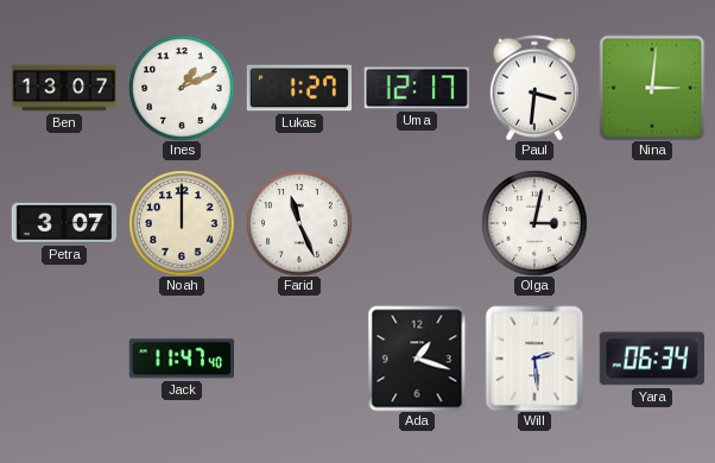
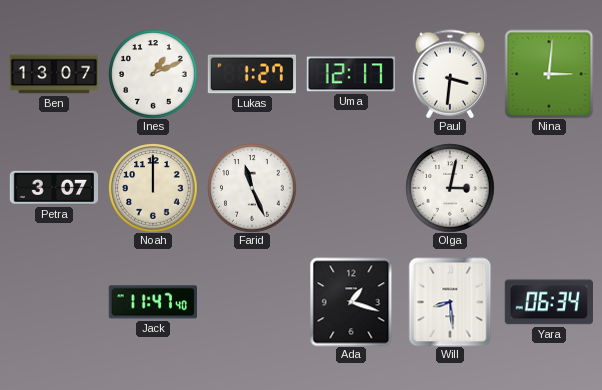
Will: 2:29 -> 8:29 (450, 302)
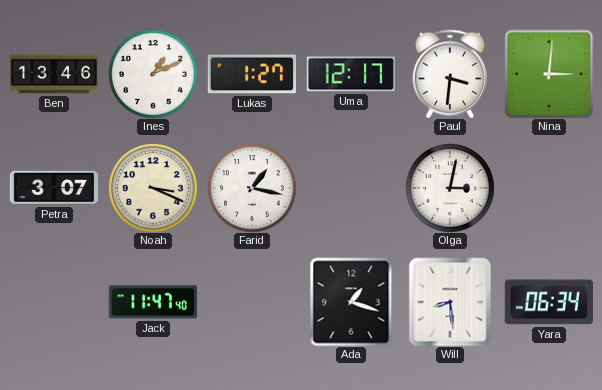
Ben: 13:07 -> 13:46 (54, 74)
Noah: 12:00 -> 3:19 (153, 188)
Farid: 11:26 -> 1:17 (252, 188)
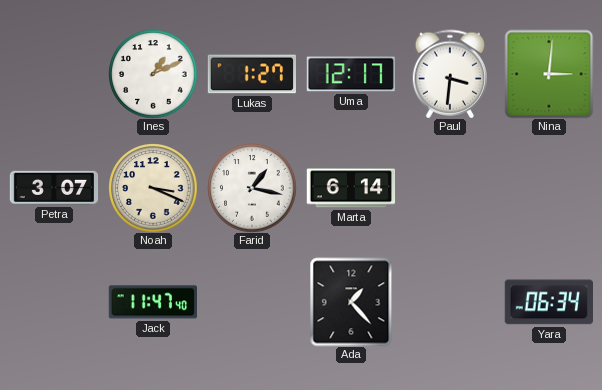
Ben: 13:46 -> none (54, 74)
Marta: none -> 6:14 (351, 188)
Olga: 3:02 -> none (450, 188)
Ada: 1:18 -> 1:23 (351, 302)
Will: 8:29 -> none (450, 302)
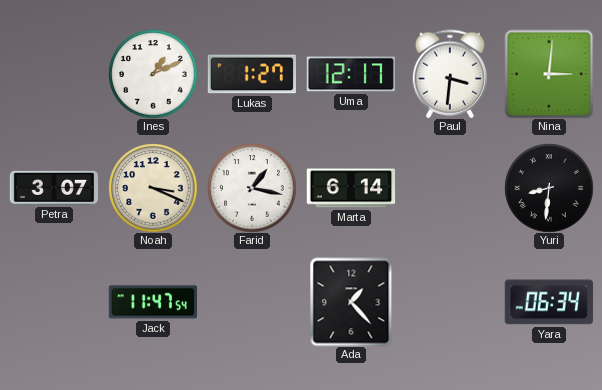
Yuri: none -> 8:31 (549, 188)
Jack: 11:47:40 -> 11:47:54 (152, 302)
